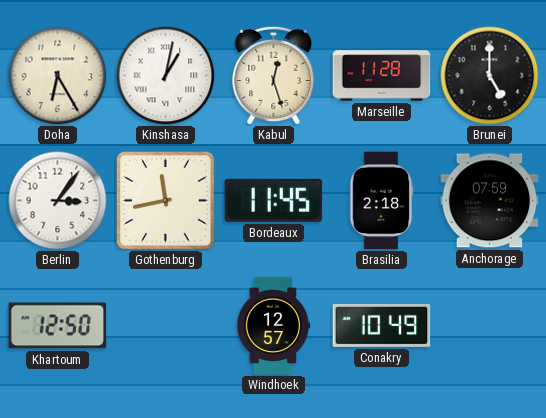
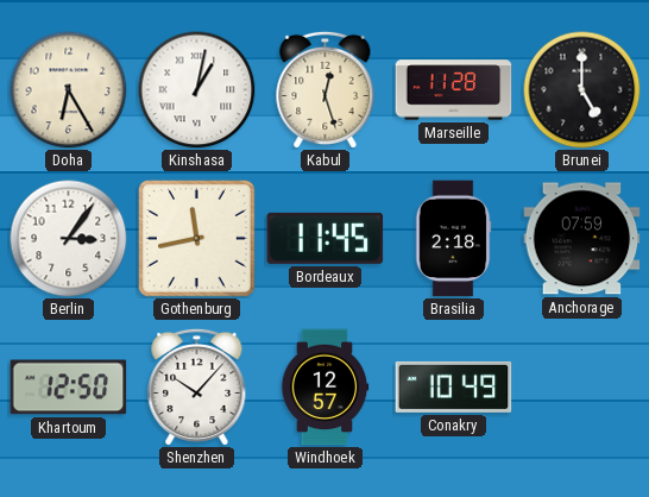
Shenzhen: none -> 10:07 (197, 386)
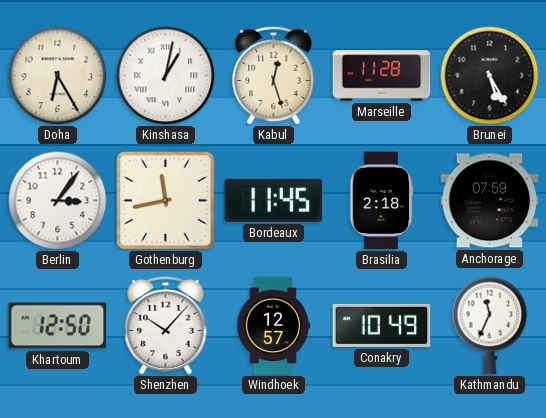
Brunei: 5:00 -> 5:25 (490, 76)
Kathmandu: none -> 11:34 (490, 326)
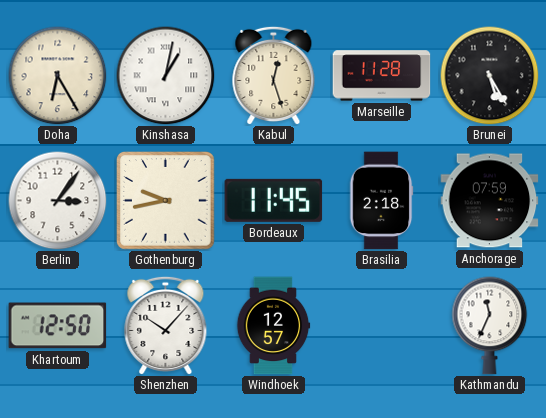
Gothenburg: 11:43 -> 9:43 (166, 201)
Conakry: 10:49 -> none (382, 325)
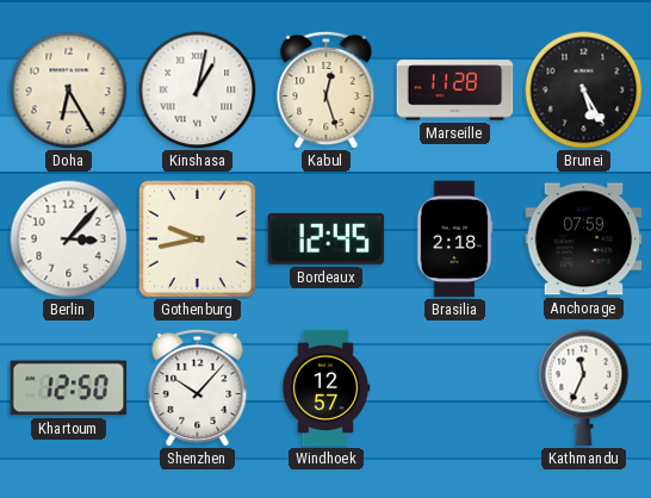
Berlin: 3:06 -> 3:07 (69, 239)
Bordeaux: 11:45 -> 12:45 (327, 238)
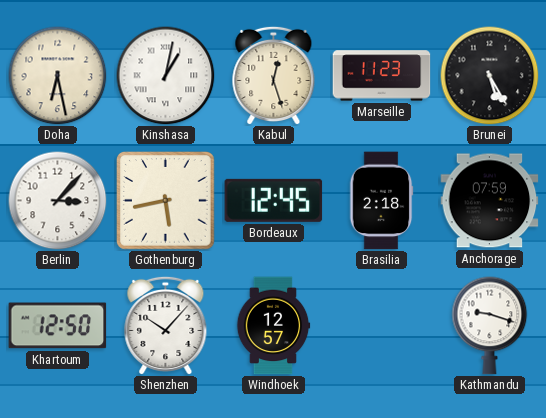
Doha: 6:25 -> 6:28 (58, 76)
Marseille: 11:28 -> 11:23 (382, 76)
Gothenburg: 9:43 -> 5:43 (166, 201)
Kathmandu: 11:34 -> 9:18 (490, 326)
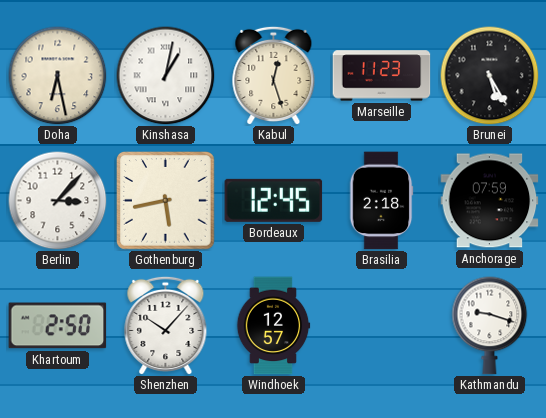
Khartoum: 12:50 -> 2:50 (58, 326)
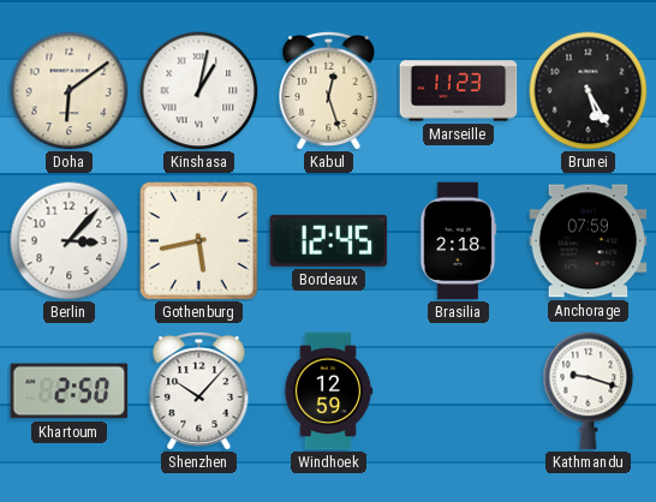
Doha: 6:28 -> 6:09 (70, 91)
Windhoek: 12:57 -> 12:59 (328, 392)
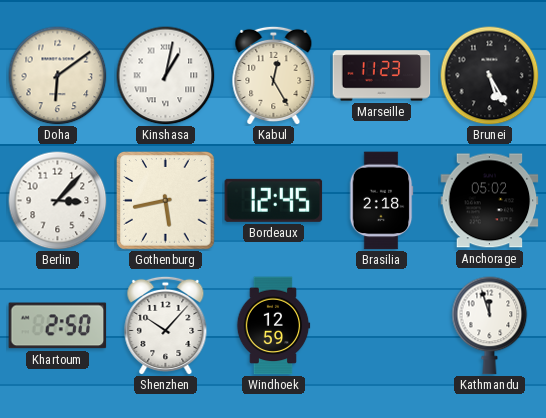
Kabul: 12:27 -> 12:25 (274, 75)
Anchorage: 07:59 -> 05:02 (490, 201)
Kathmandu: 9:18 -> 11:57 (490, 326)
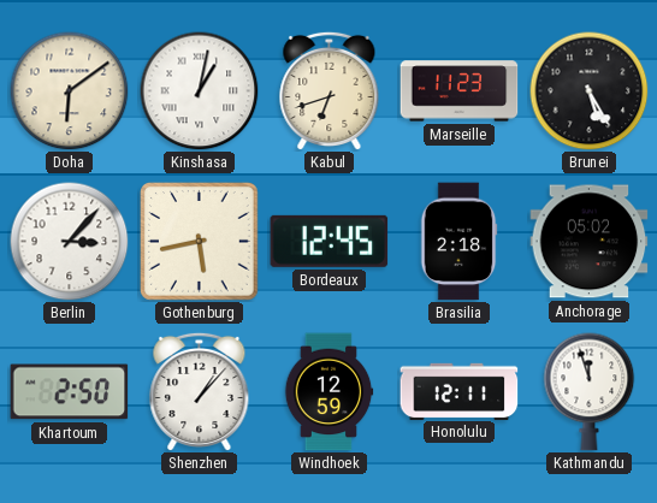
Kabul: 12:25 -> 6:42 (330, 90)
Shenzhen: 10:07 -> 1:07 (200, 391)
Honolulu: none -> 12:11 (460, 391)
